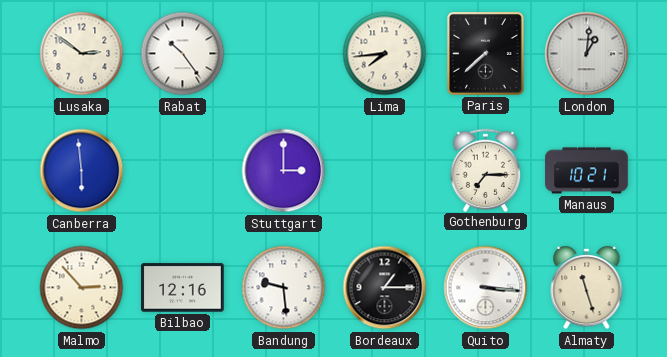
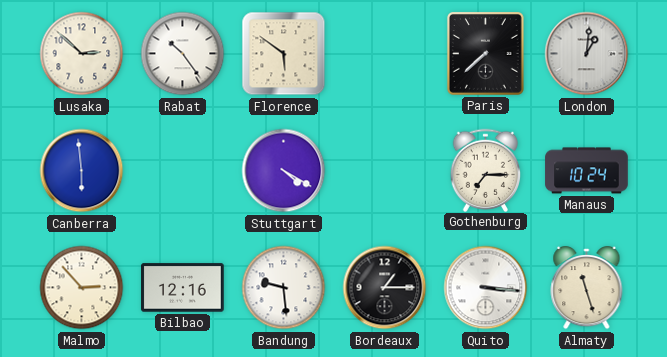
Lusaka: 2:51 -> 2:52 (82, 54)
Florence: none -> 5:51 (284, 54)
Lima: 7:44 -> none (385, 54)
Stuttgart: 3:00 -> 4:20 (284, 171)
Manaus: 10:21 -> 10:24 (587, 171)
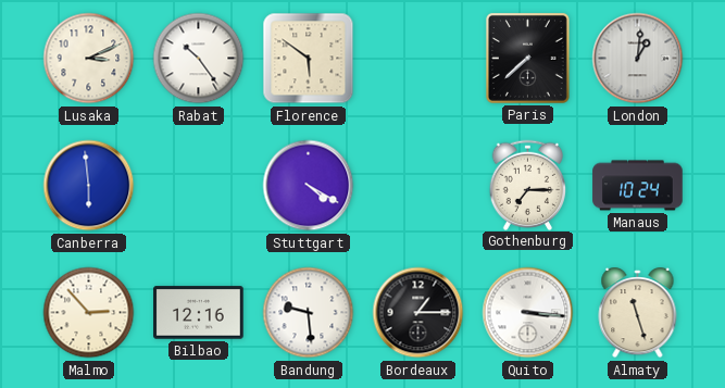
Lusaka: 2:52 -> 3:11 (89, 59)
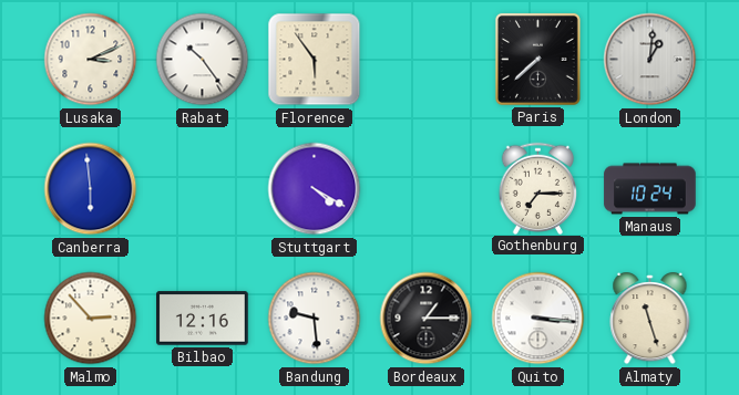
Florence: 5:51 -> 5:54 (315, 60)
